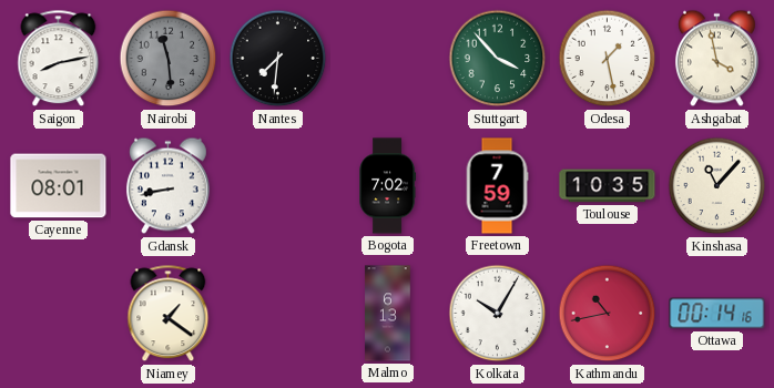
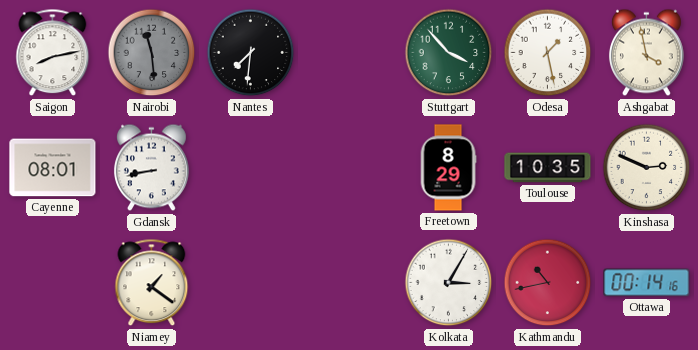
Bogota: 7:02 -> none (388, 186)
Freetown: 7:59 -> 8:29 (448, 168)
Kinshasa: 11:07 -> 2:49 (647, 168)
Malmo: 6:13 -> none (388, 314)
Kolkata: 10:05 -> 3:05 (449, 283)
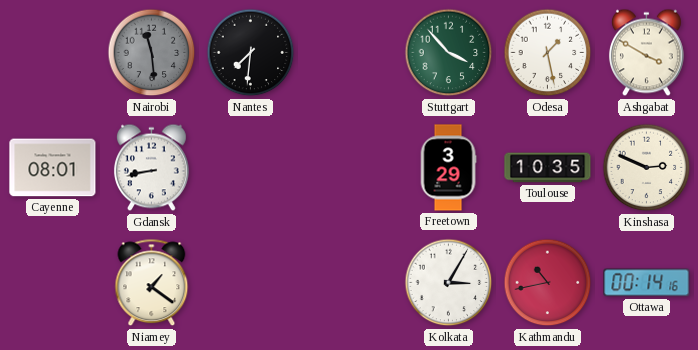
Saigon: 8:13 -> none (53, 53)
Ashgabat: 3:58 -> 3:50 (646, 53)
Freetown: 8:29 -> 3:29 (448, 168)
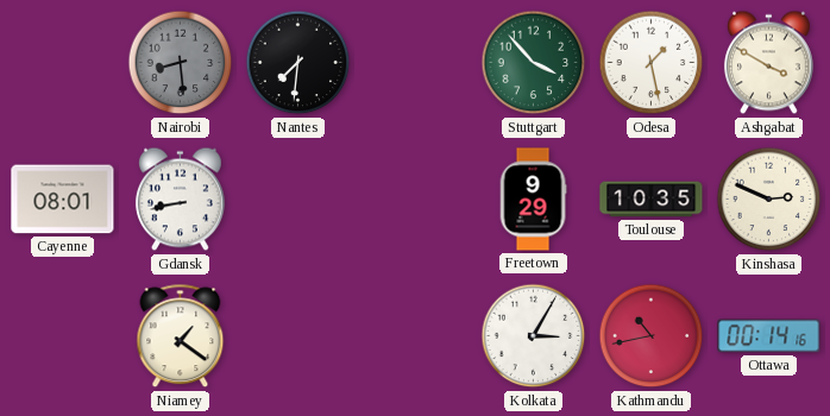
Nairobi: 11:29 -> 8:29 (181, 63)
Freetown: 3:29 -> 9:29 (533, 200)
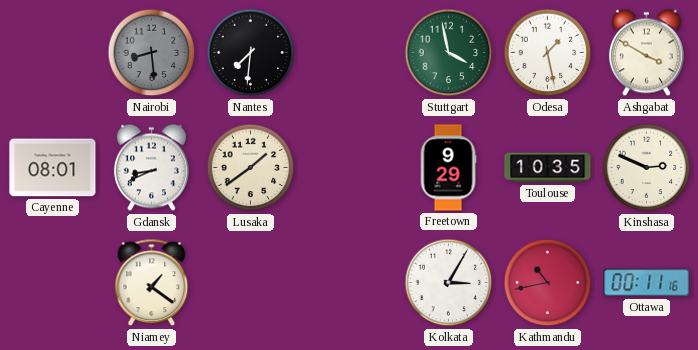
Stuttgart: 3:53 -> 3:58 (449, 53)
Gdansk: 8:43 -> 8:41 (151, 168)
Lusaka: none -> 1:39 (251, 168)
Ottawa: 00:14 -> 00:11 (647, 283)
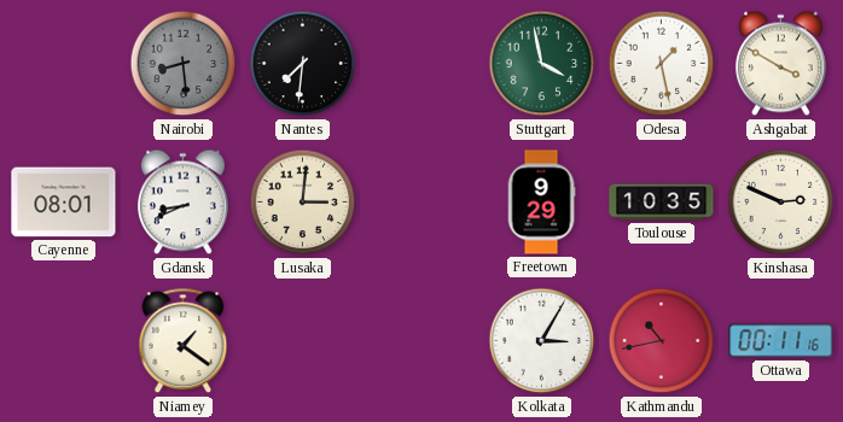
Lusaka: 1:39 -> 3:01 (303, 203)
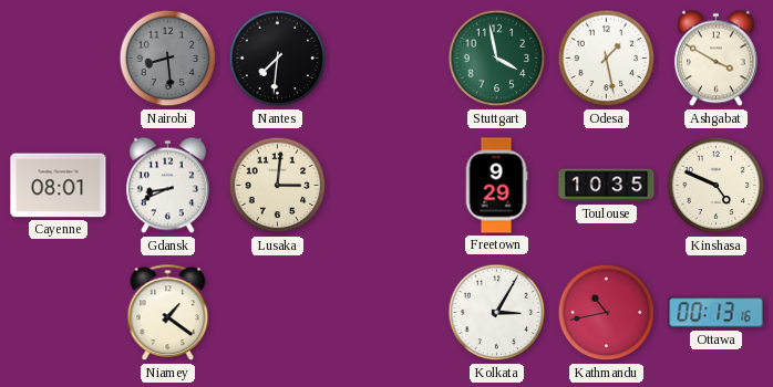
Kinshasa: 2:49 -> 4:49 (717, 186)
Ottawa: 00:11 -> 00:13 (717, 313)
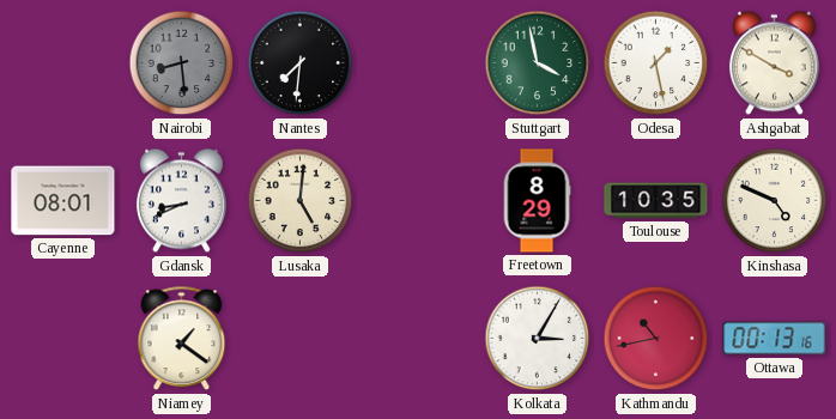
Lusaka: 3:01 -> 5:01 (301, 201)
Freetown: 9:29 -> 8:29 (537, 201)
